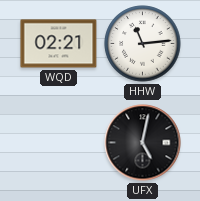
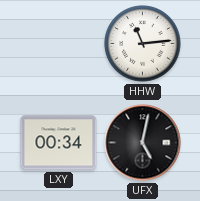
WQD: 02:21 -> none (59, 44)
LXY: none -> 00:34 (59, 143)
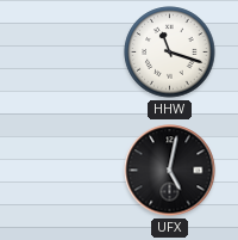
HHW: 11:14 -> 11:18 (170, 53)
LXY: 00:34 -> none (59, 143)
